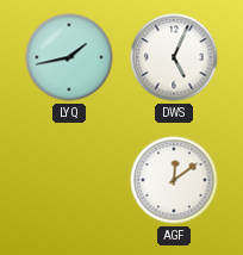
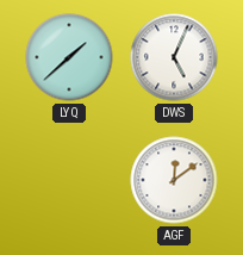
LYQ: 1:43 -> 1:38 (69, 57)
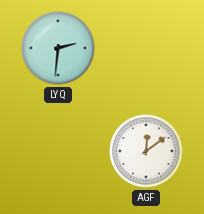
LYQ: 1:38 -> 2:31 (58, 48)
DWS: 5:04 -> none (174, 57)
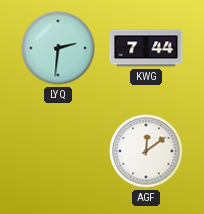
KWG: none -> 7:44 (146, 48)
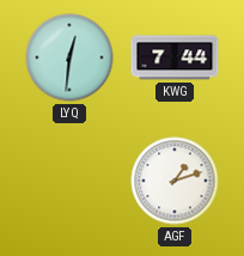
LYQ: 2:31 -> 12:31 (69, 57)
AGF: 12:09 -> 1:12 (175, 181)
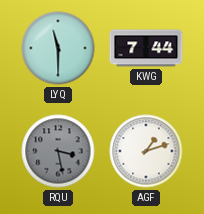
LYQ: 12:31 -> 11:30 (58, 48)
RQU: none -> 3:28 (58, 151)
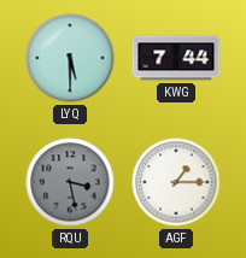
LYQ: 11:30 -> 5:30 (70, 58)
AGF: 1:12 -> 1:15 (176, 182)
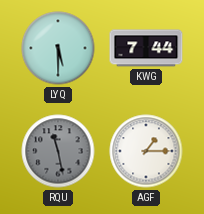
RQU: 3:28 -> 11:28 (58, 151)
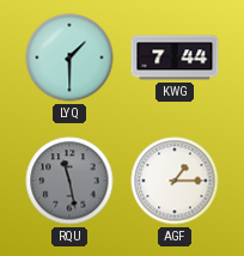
LYQ: 5:30 -> 1:30 (69, 57)
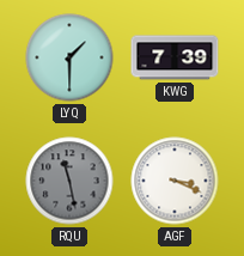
KWG: 7:44 -> 7:39 (175, 57)
AGF: 1:15 -> 3:19 (175, 181)
